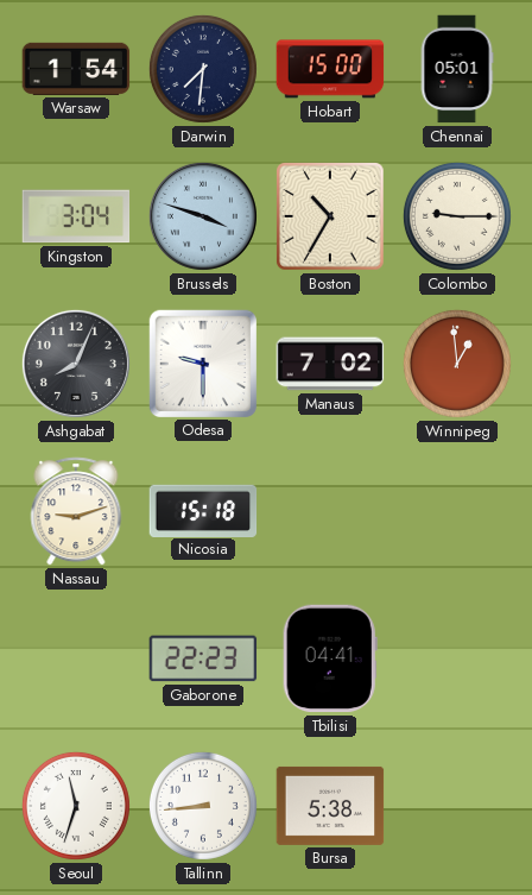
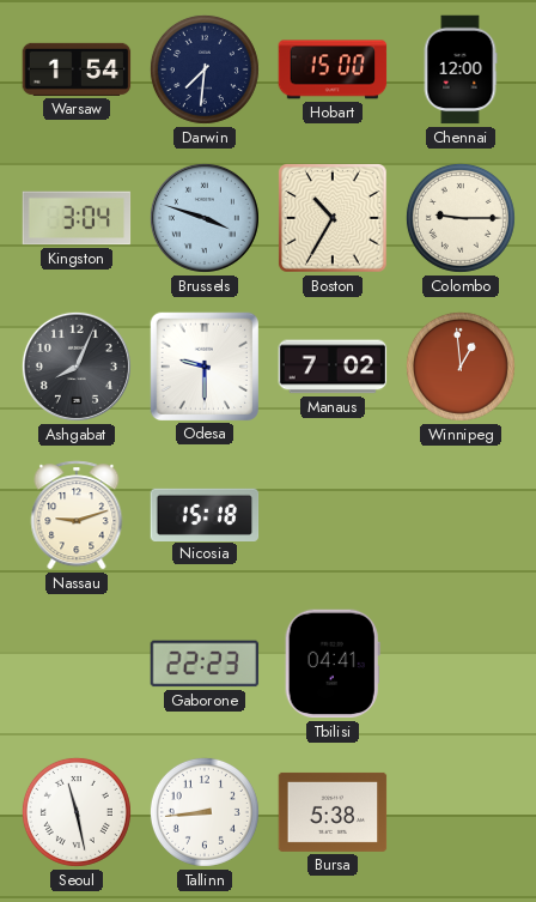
Chennai: 05:01 -> 12:00 (461, 69)
Seoul: 11:33 -> 11:28 (77, 812)
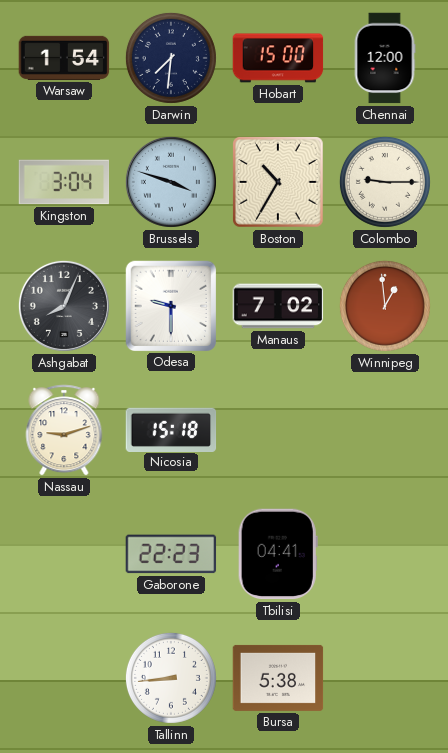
Seoul: 11:28 -> none (77, 812)
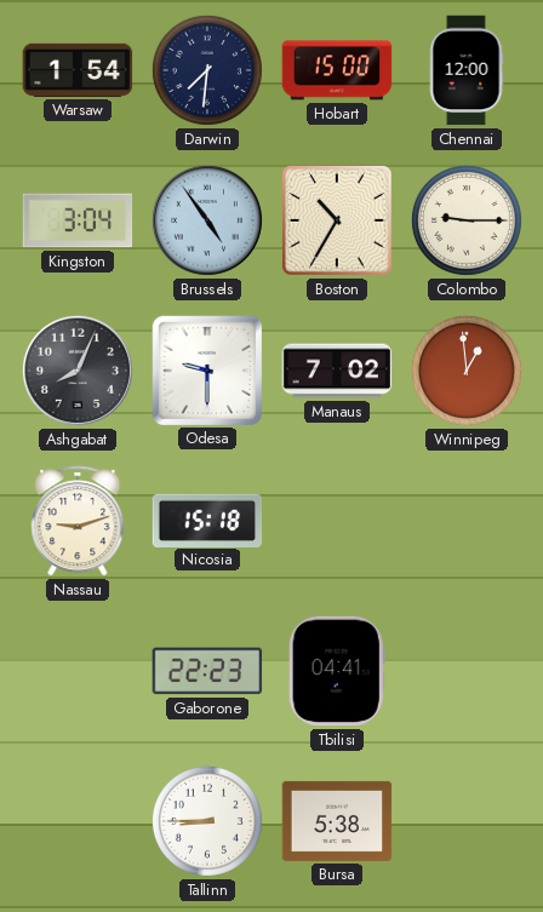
Brussels: 3:48 -> 4:54 (207, 220)
Tallinn: 8:44 -> 8:45 (207, 821)
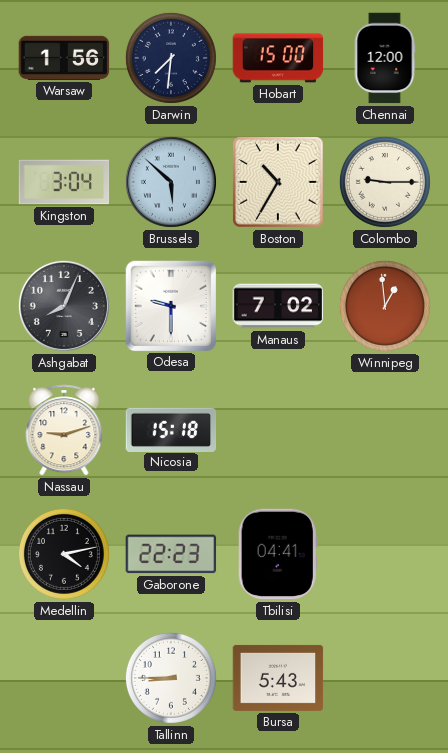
Warsaw: 1:54 -> 1:56 (64, 58)
Brussels: 4:54 -> 5:52 (171, 182)
Medellin: none -> 4:13 (64, 554)
Bursa: 5:38 -> 5:43 (278, 678)
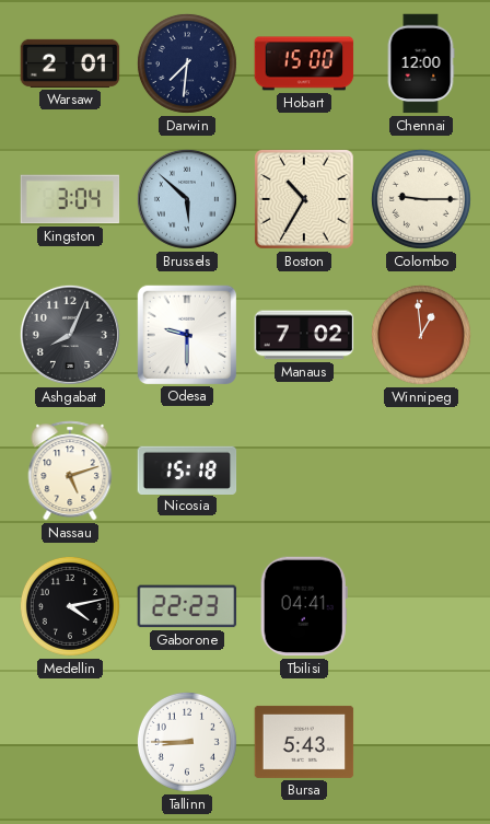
Warsaw: 1:56 -> 2:01 (70, 63)
Nassau: 9:12 -> 5:12 (70, 471)
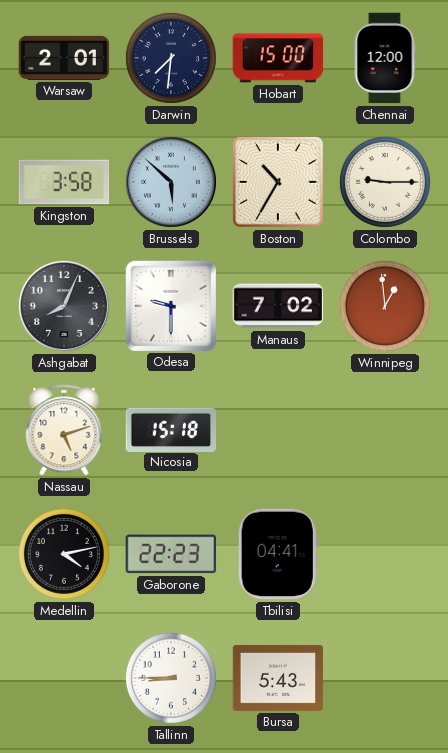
Kingston: 3:04 -> 3:58 (64, 182)
